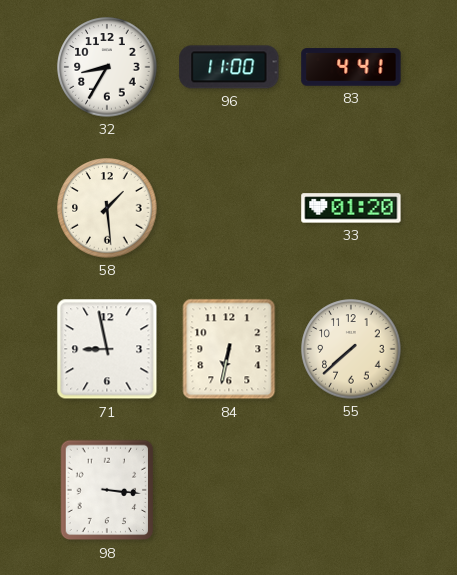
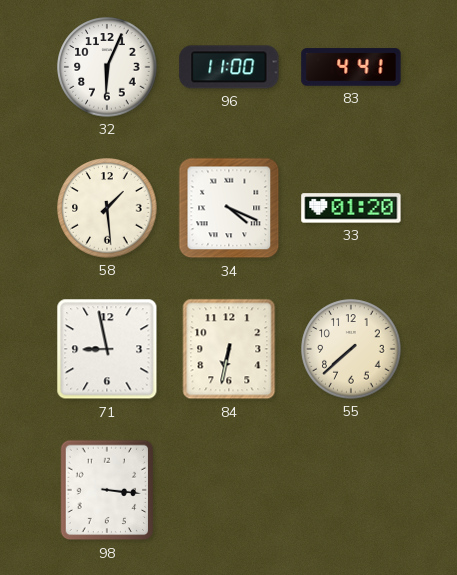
32: 8:35 -> 6:04 (107, 67)
34: none -> 4:19 (229, 208)
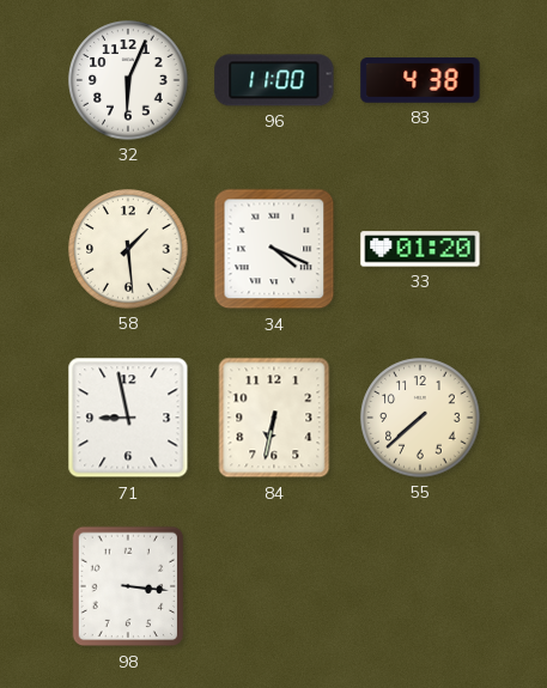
83: 4:41 -> 4:38 (420, 80)
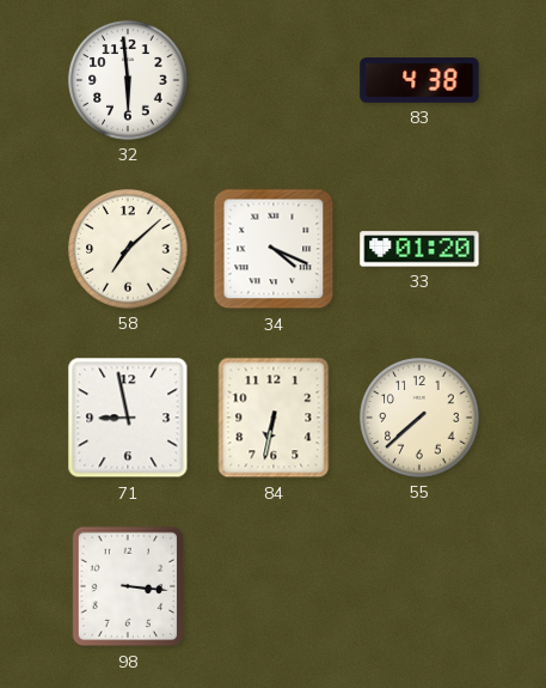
32: 6:04 -> 5:59 (128, 80)
96: 11:00 -> none (274, 80)
58: 1:29 -> 7:08 (128, 249)
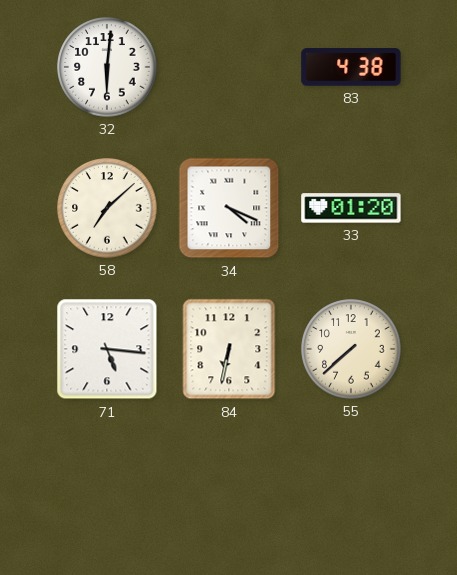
32: 5:59 -> 6:01 (107, 67)
71: 8:58 -> 5:16 (107, 349)
98: 3:16 -> none (128, 586)
